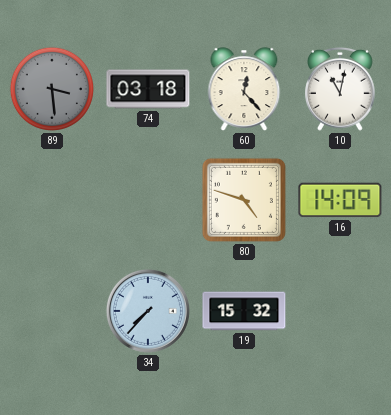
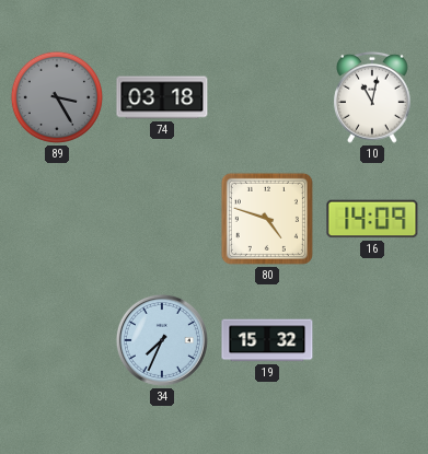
89: 3:29 -> 3:25 (57, 97)
60: 12:23 -> none (244, 89)
34: 7:37 -> 7:34 (162, 340)
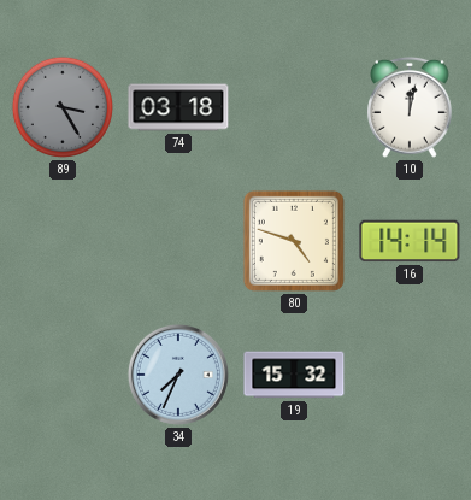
10: 11:02 -> 12:02 (411, 107)
16: 14:09 -> 14:14 (410, 241)
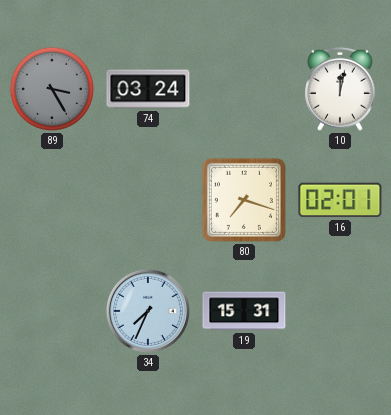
74: 03:18 -> 03:24 (148, 89)
80: 4:48 -> 7:18 (244, 200)
16: 14:14 -> 02:01 (340, 200)
19: 15:32 -> 15:31 (244, 311)
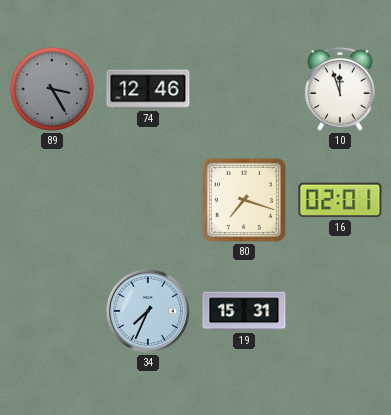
74: 03:24 -> 12:46 (148, 89)
10: 12:02 -> 11:57 (341, 89)
